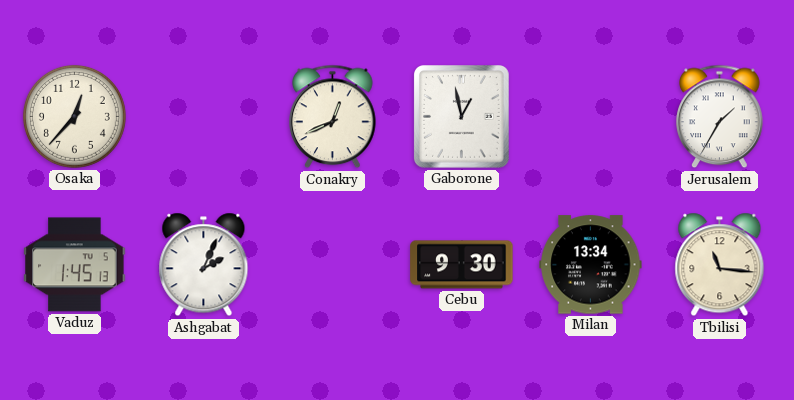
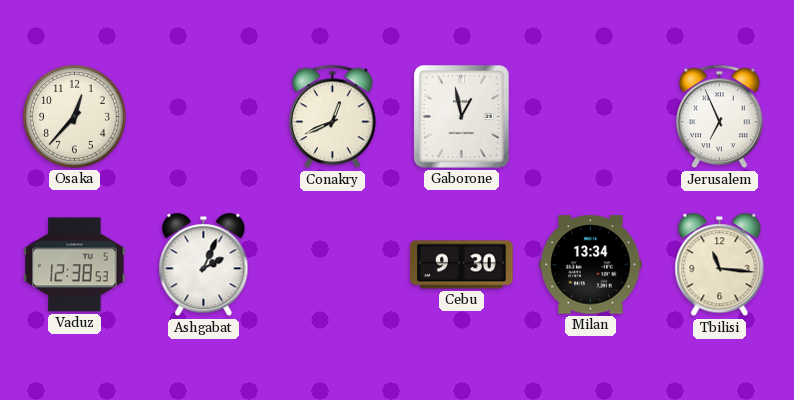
Jerusalem: 1:35 -> 6:56 (720, 117)
Vaduz: 1:45 -> 12:38 (75, 265)
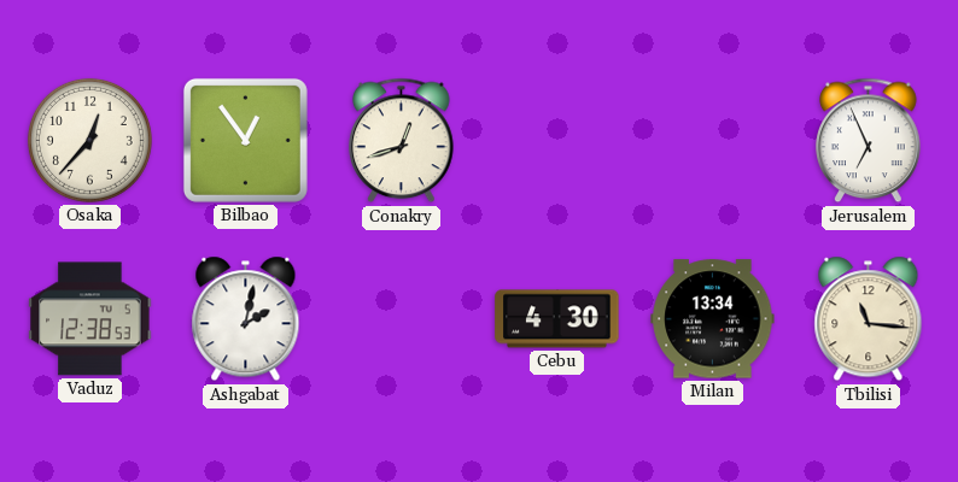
Bilbao: none -> 12:54 (245, 140)
Conakry: 12:41 -> 12:42 (402, 141)
Gaborone: 12:58 -> none (462, 117)
Ashgabat: 2:04 -> 2:02 (246, 319)
Cebu: 9:30 -> 4:30 (557, 319)
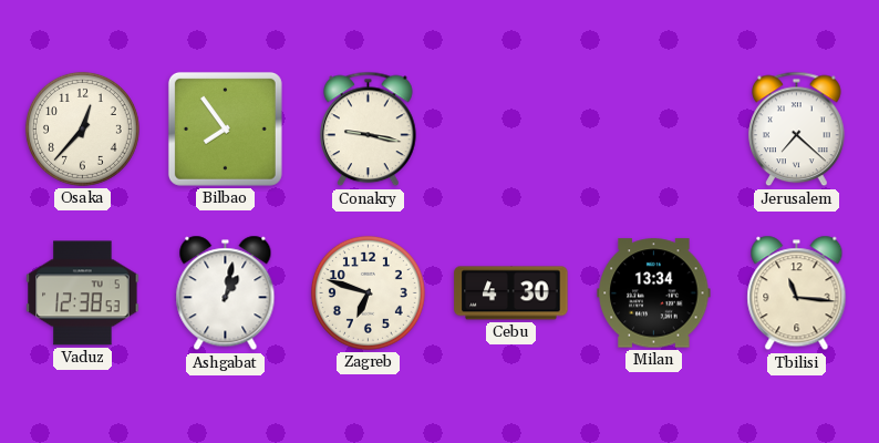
Bilbao: 12:54 -> 7:54 (225, 128)
Conakry: 12:42 -> 9:17 (369, 130)
Jerusalem: 6:56 -> 7:22 (797, 130)
Ashgabat: 2:02 -> 1:02 (226, 293)
Zagreb: none -> 6:48 (368, 292)
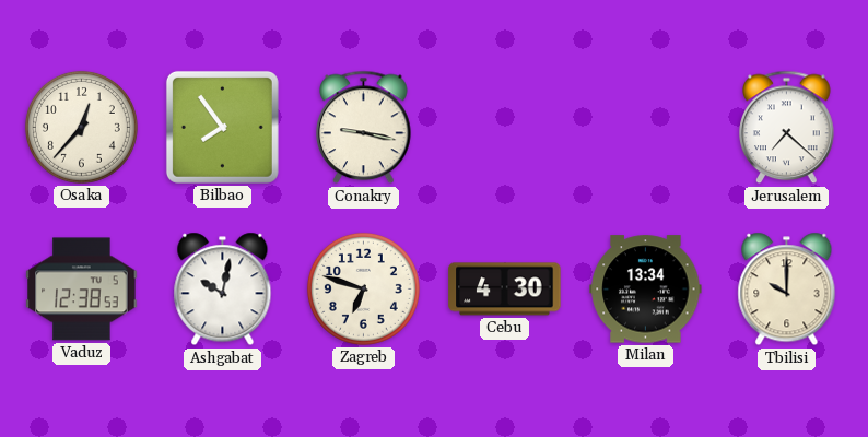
Ashgabat: 1:02 -> 10:02 (223, 290)
Tbilisi: 11:16 -> 10:00 (787, 290)
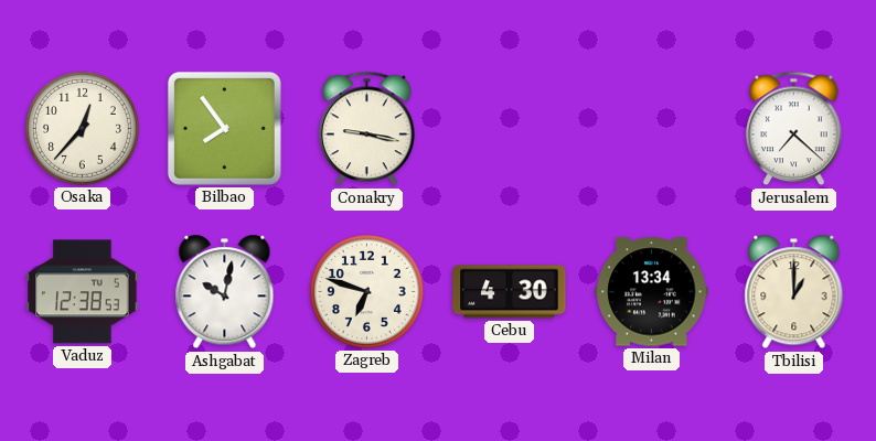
Tbilisi: 10:00 -> 1:00 (794, 292)
